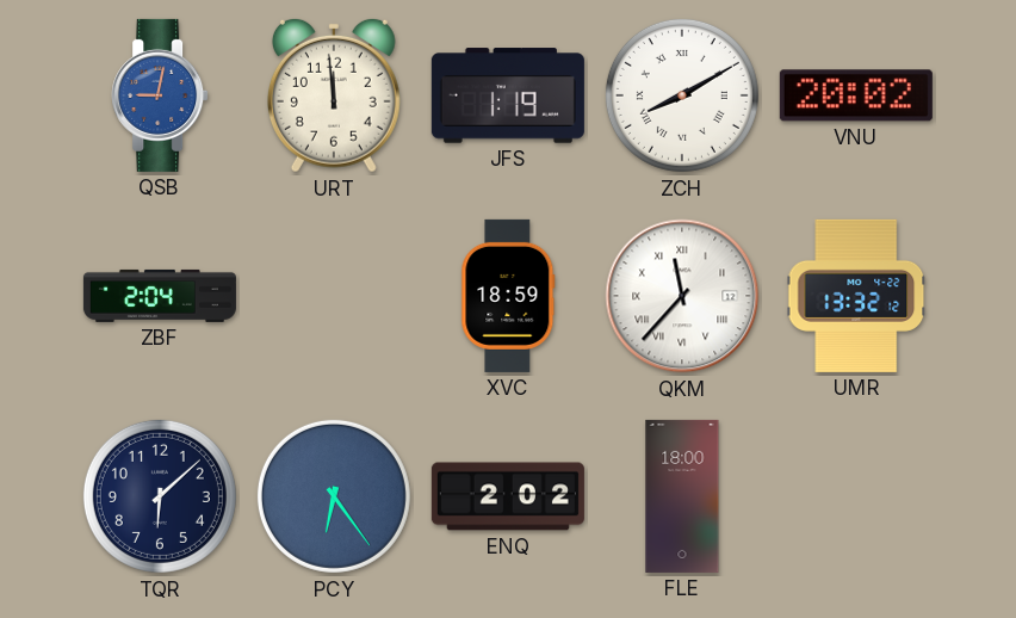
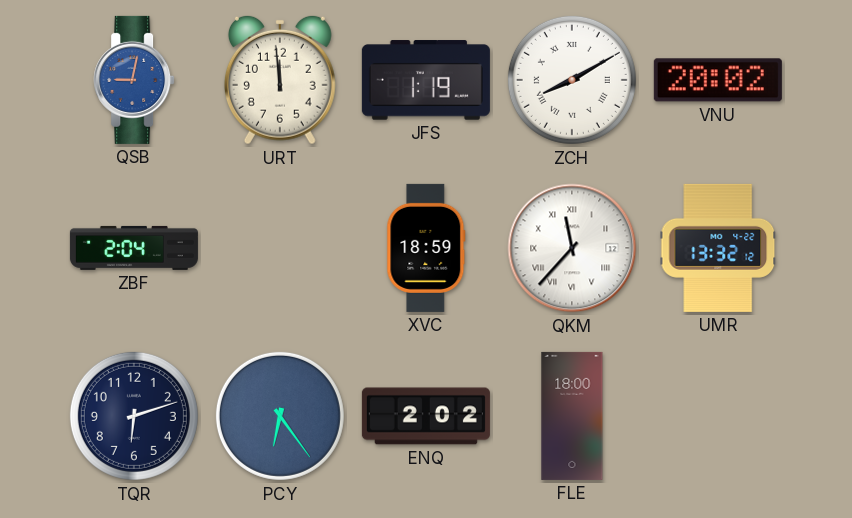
TQR: 6:08 -> 6:12 (134, 416)
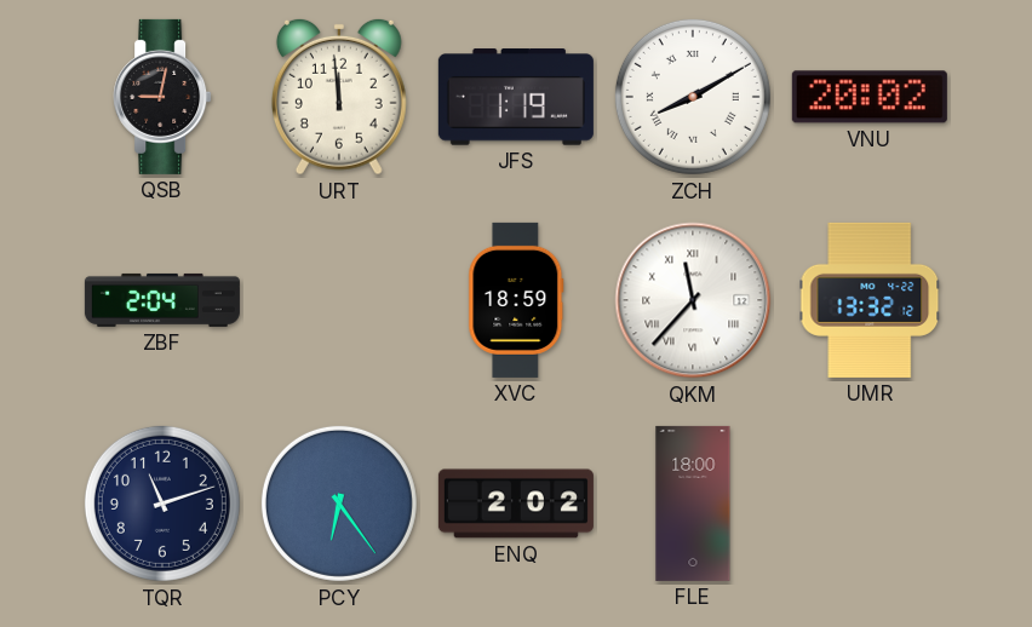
QSB dial: blue -> black (162, 97)
TQR: 6:12 -> 11:12 (162, 504)
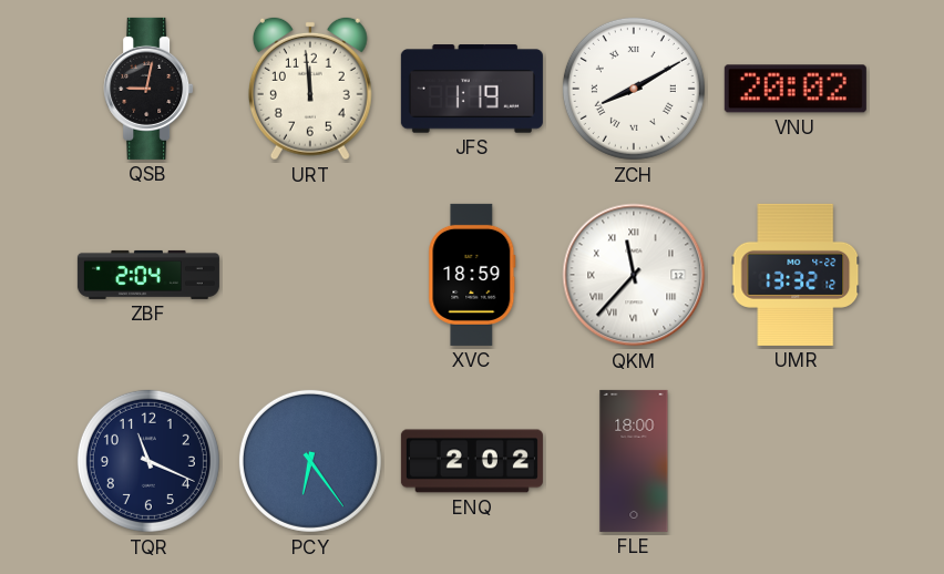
TQR: 11:12 -> 11:19 (148, 461)
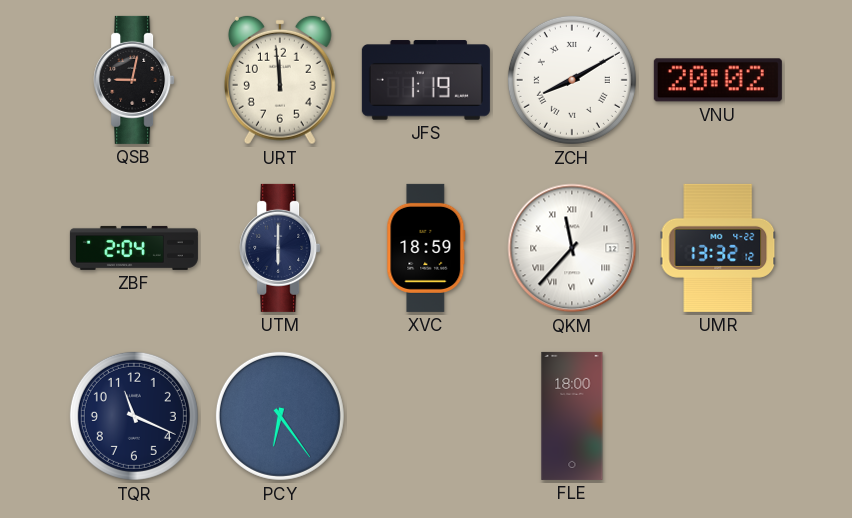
UTM: none -> 6:00 (280, 248)
ENQ: 2:02 -> none (472, 461)
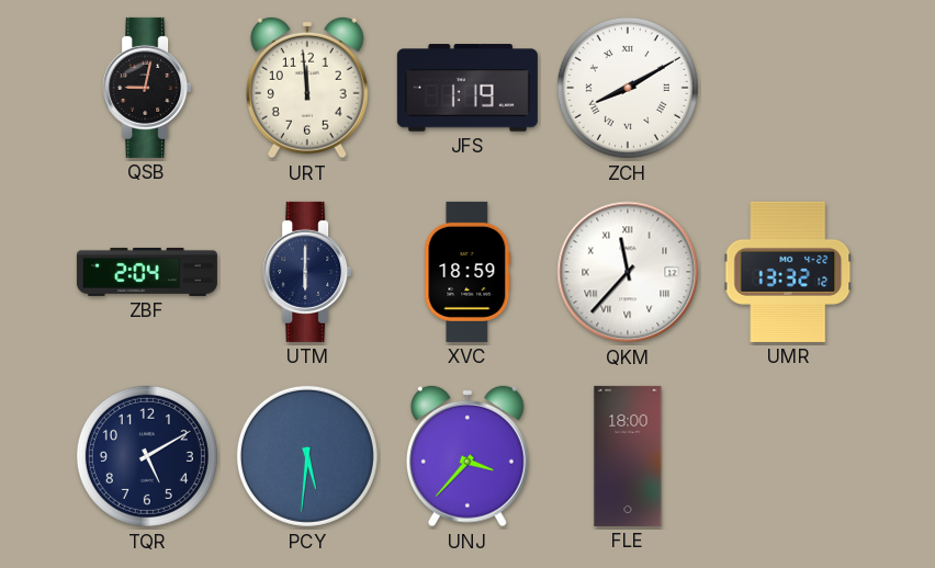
VNU: 20:02 -> none (718, 80)
TQR: 11:19 -> 5:10 (147, 456)
PCY: 6:24 -> 5:31 (307, 456)
UNJ: none -> 3:37 (467, 456)
